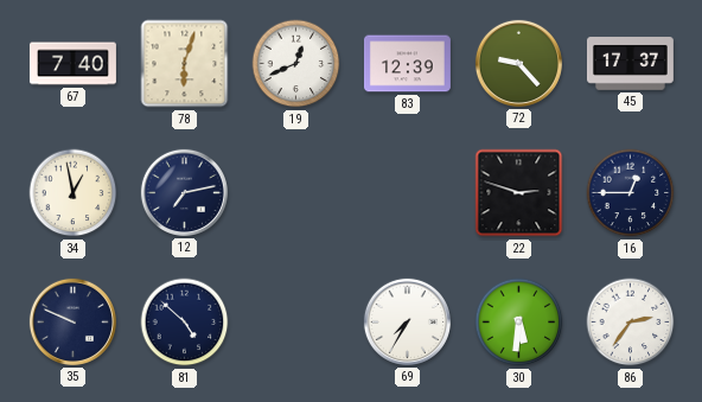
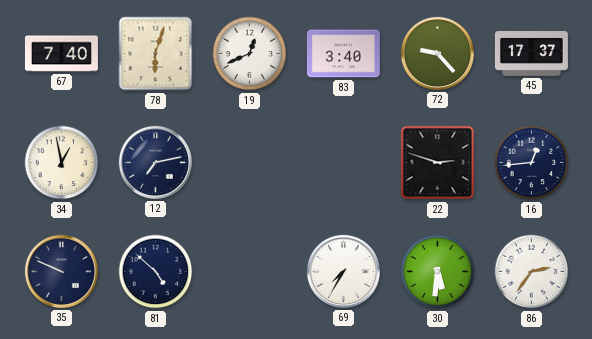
83: 12:39 -> 3:40 (343, 54)
16: 12:45 -> 12:44 (532, 163)
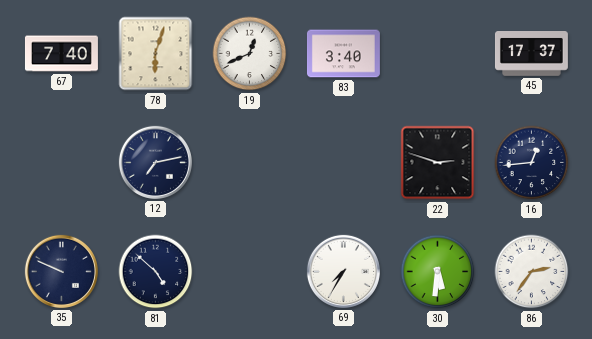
72: 9:23 -> none (437, 53)
34: 12:58 -> none (62, 163)
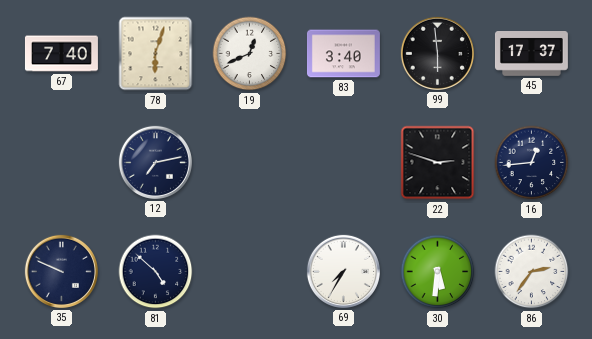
99: none -> 5:59 (437, 53)
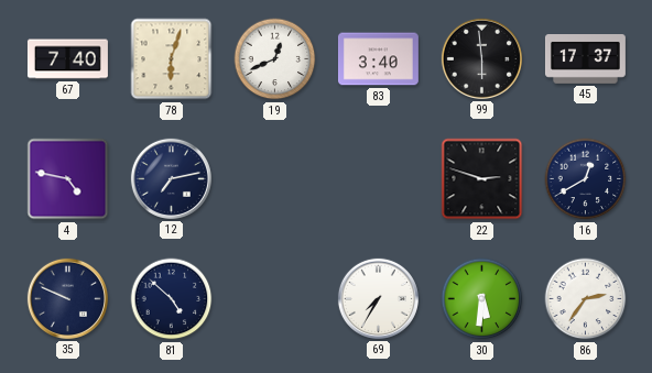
4: none -> 4:47 (68, 179)
16: 12:44 -> 12:40 (586, 179)
